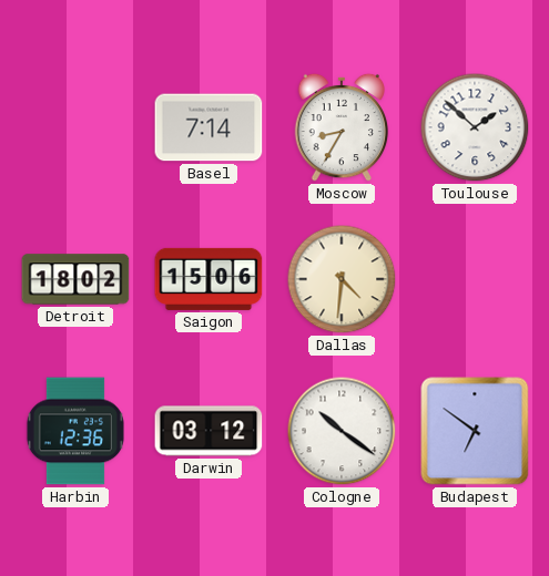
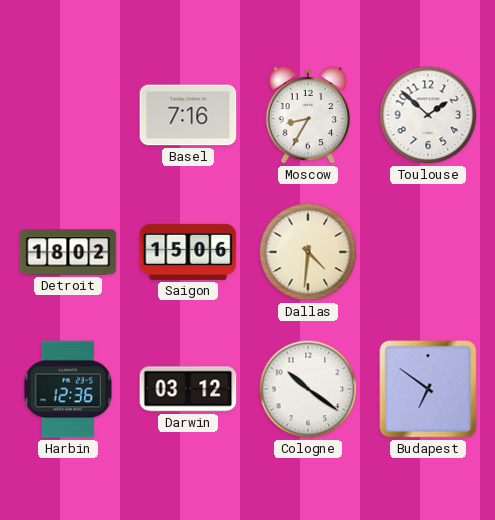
Basel: 7:14 -> 7:16 (188, 115)
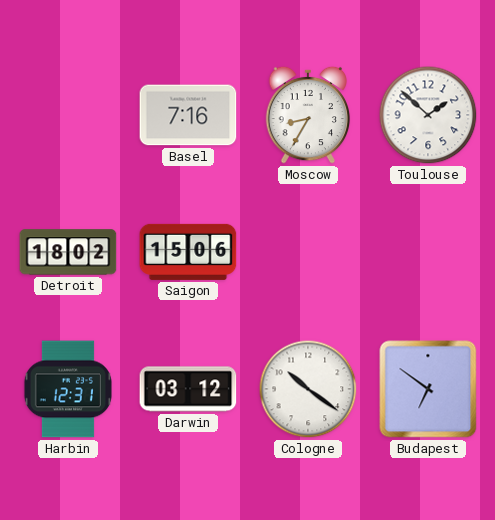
Dallas: 4:31 -> none (308, 252)
Harbin: 12:36 -> 12:31 (68, 389)
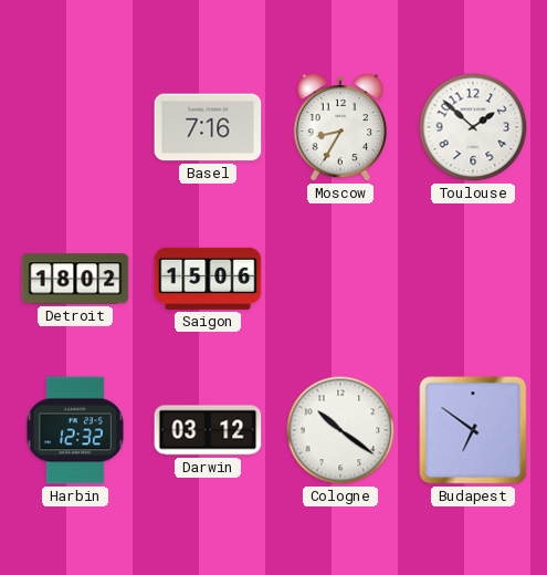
Harbin: 12:31 -> 12:32 (75, 430)
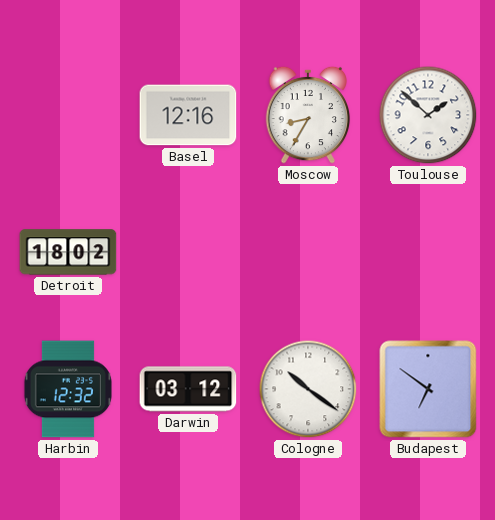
Basel: 7:16 -> 12:16 (188, 115)
Saigon: 15:06 -> none (208, 279)
